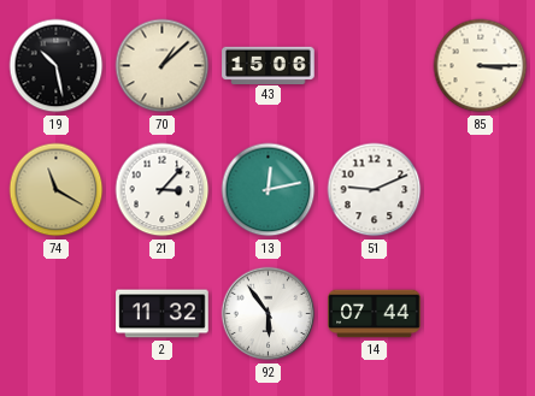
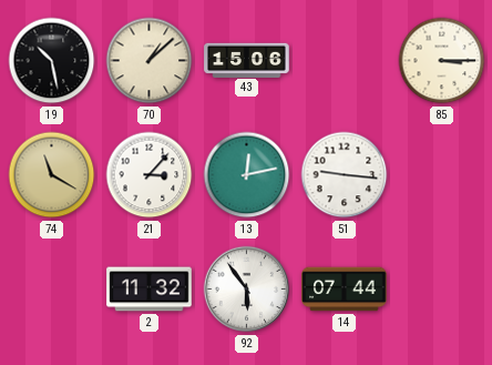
51: 9:11 -> 9:16 (345, 175)
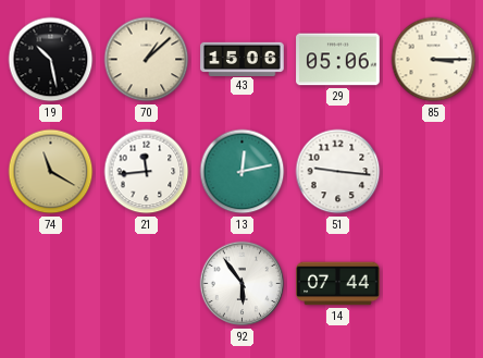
29: none -> 05:06 (338, 60)
21: 3:07 -> 11:44 (147, 172)
2: 11:32 -> none (150, 290)
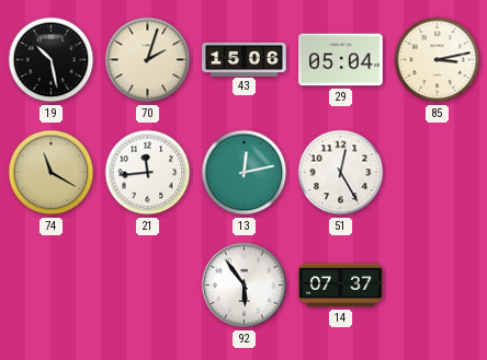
70: 1:08 -> 2:03 (148, 60)
29: 05:06 -> 05:04 (341, 60)
85: 3:15 -> 3:13 (438, 60)
51: 9:16 -> 12:25 (341, 173)
14: 07:44 -> 07:37 (341, 286)
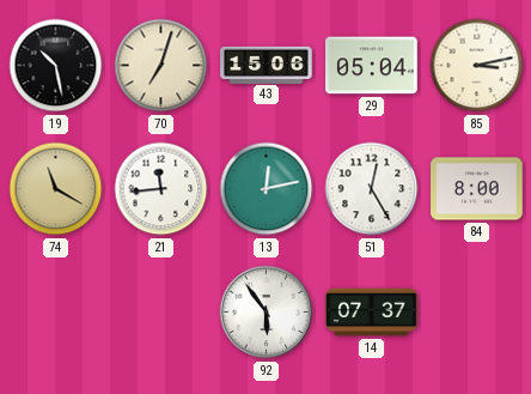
70: 2:03 -> 7:03 (161, 66)
84: none -> 8:00 (477, 189)
